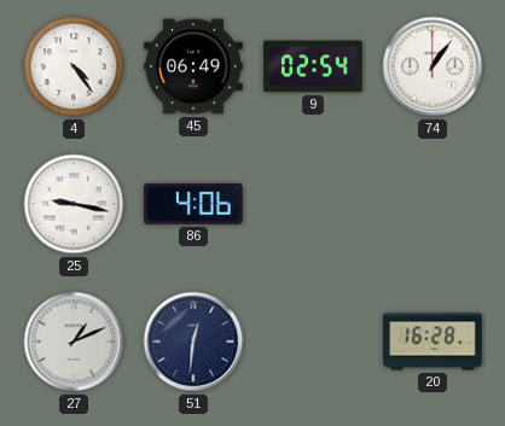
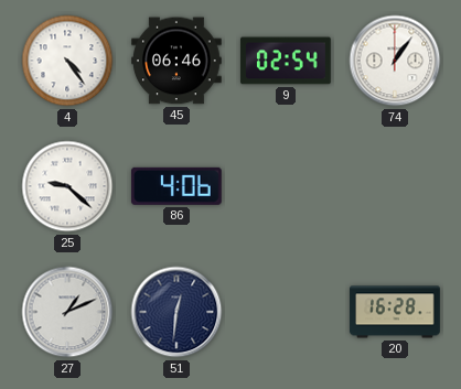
45: 06:49 -> 06:46 (176, 61)
25: 9:17 -> 9:22 (67, 186)
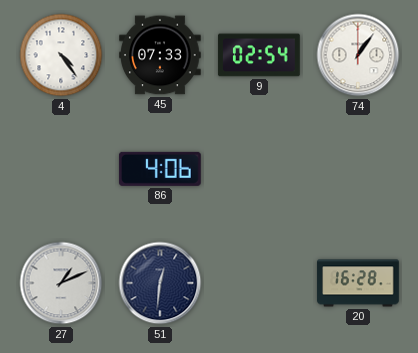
45: 06:46 -> 07:33 (160, 55)
25: 9:22 -> none (67, 186)
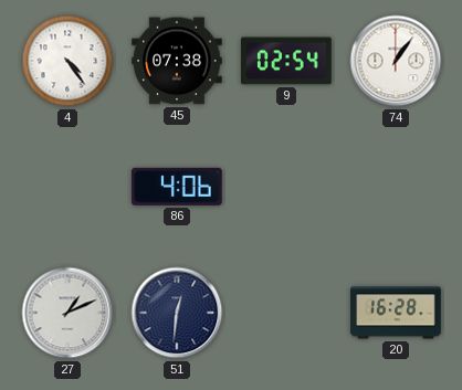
45: 07:33 -> 07:38 (177, 61)
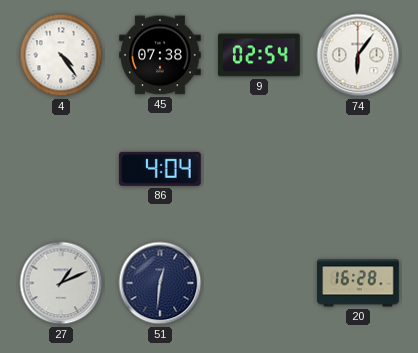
74: 1:06 -> 6:06 (358, 55)
86: 4:06 -> 4:04 (160, 169)
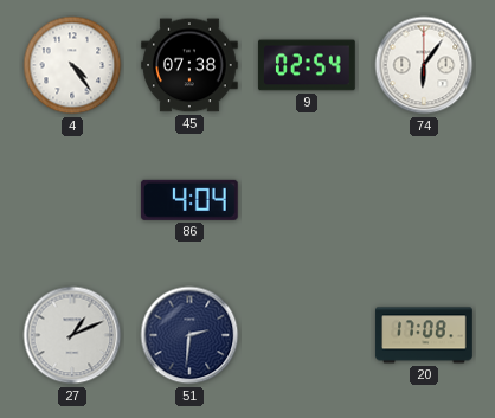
51: 12:31 -> 2:31 (189, 335)
20: 16:28 -> 17:08 (424, 335)
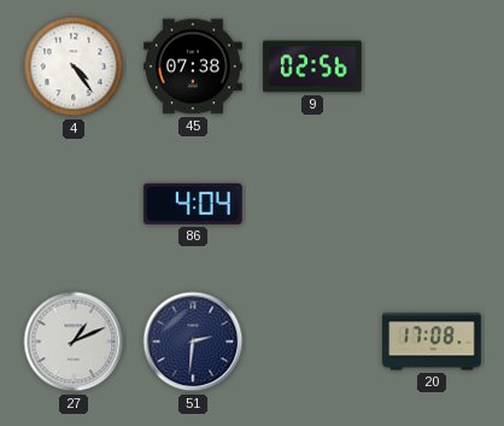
9: 02:54 -> 02:56 (312, 66)
74: 6:06 -> none (424, 65)
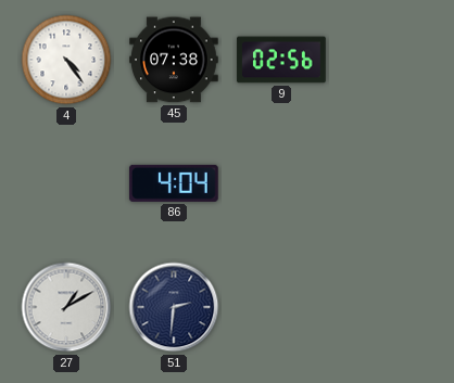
27: 1:11 -> 1:10 (66, 307)
20: 17:08 -> none (432, 342)
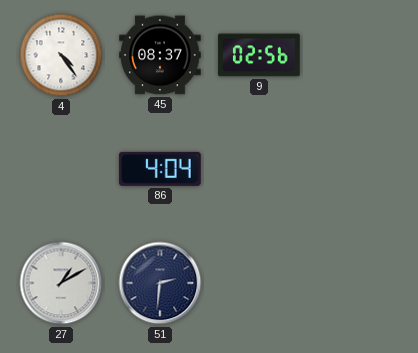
45: 07:38 -> 08:37 (160, 55)
